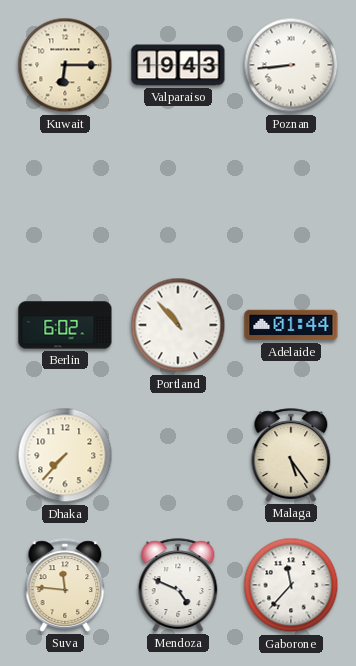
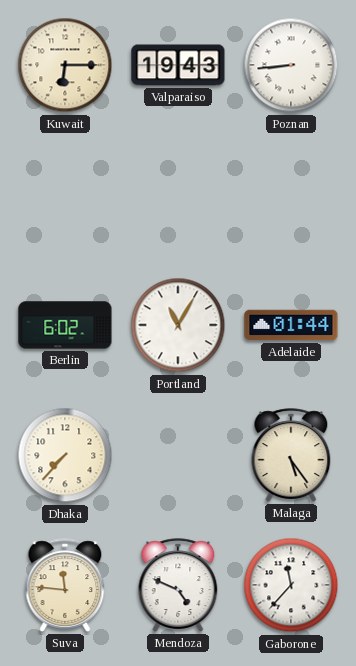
Portland: 10:53 -> 11:05 (178, 325)
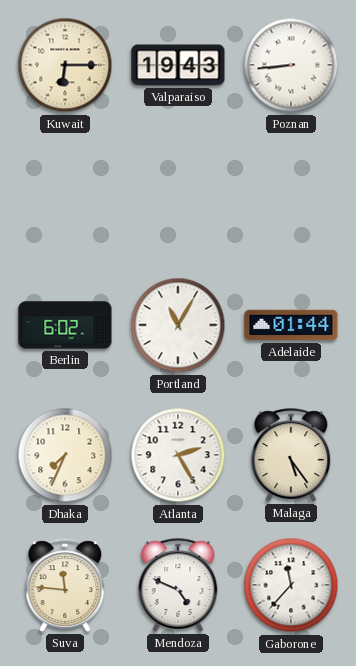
Dhaka: 7:37 -> 7:34 (65, 455)
Atlanta: none -> 2:25 (178, 455)
